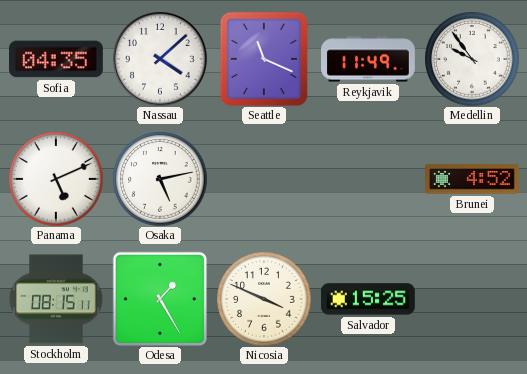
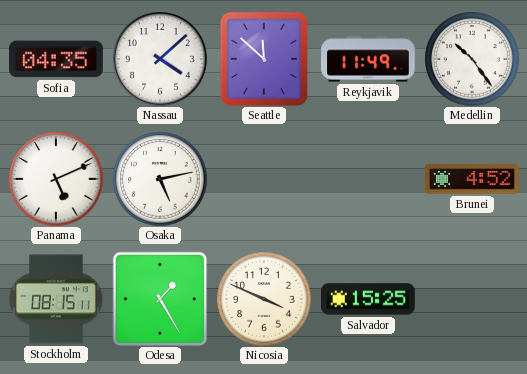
Seattle: 11:19 -> 11:52 (264, 59)
Medellin: 9:54 -> 10:24 (472, 59)
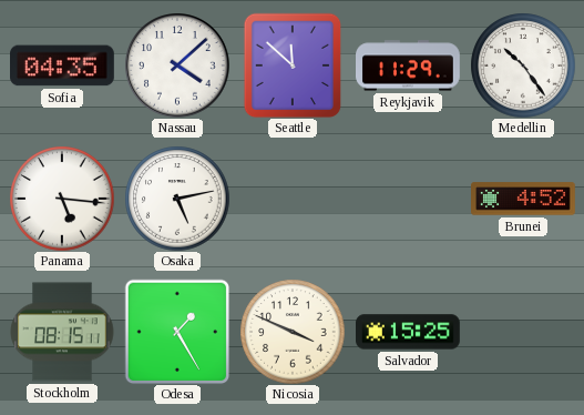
Reykjavik: 11:49 -> 11:29 (409, 65)
Panama: 5:11 -> 5:16 (62, 199)
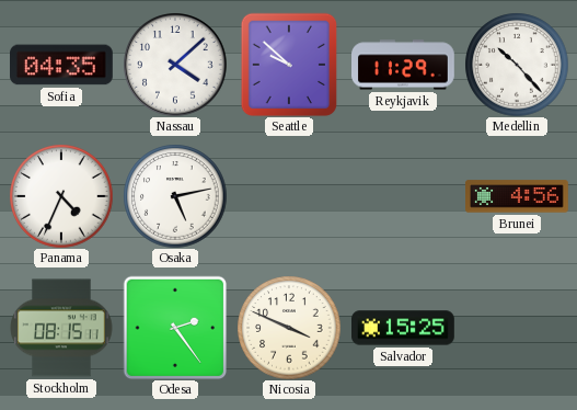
Seattle: 11:52 -> 9:52 (289, 65)
Medellin: 10:24 -> 10:23 (517, 65)
Panama: 5:16 -> 4:34 (61, 196)
Brunei: 4:52 -> 4:56 (518, 196)
Odesa: 1:25 -> 2:24 (175, 328)
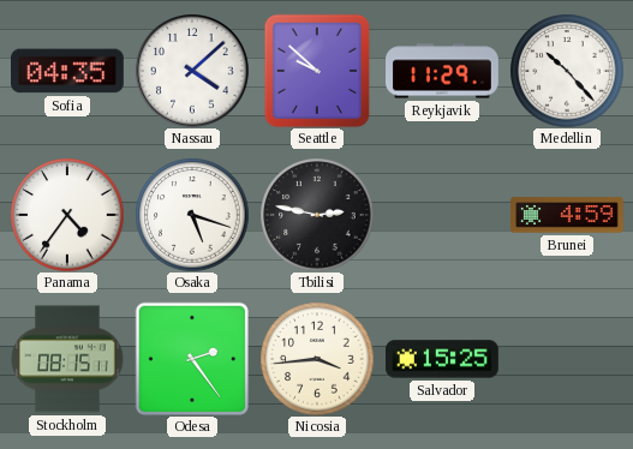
Panama: 4:34 -> 4:36 (67, 215)
Osaka: 5:13 -> 5:18 (192, 215)
Tbilisi: none -> 2:47 (317, 215)
Brunei: 4:56 -> 4:59 (568, 215)
Nicosia: 3:49 -> 3:44 (317, 359)
